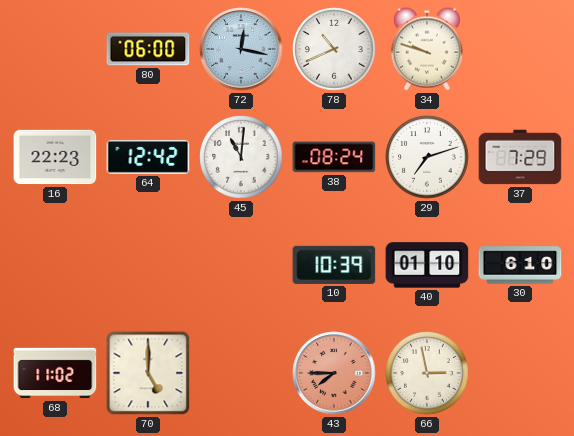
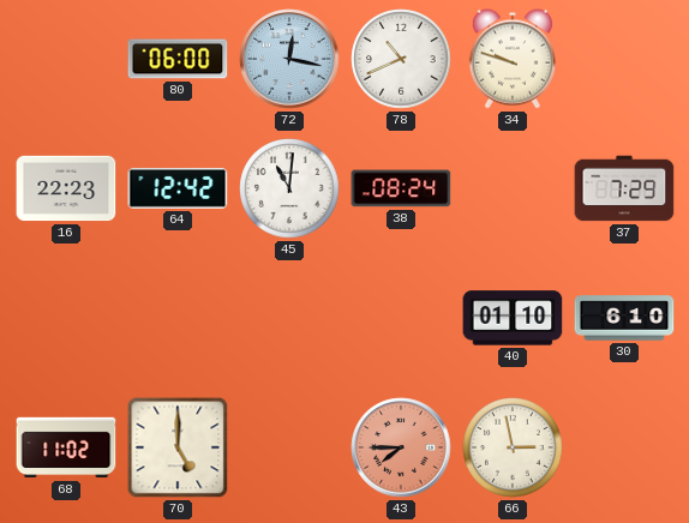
29: 7:12 -> none (427, 157)
10: 10:39 -> none (334, 265)
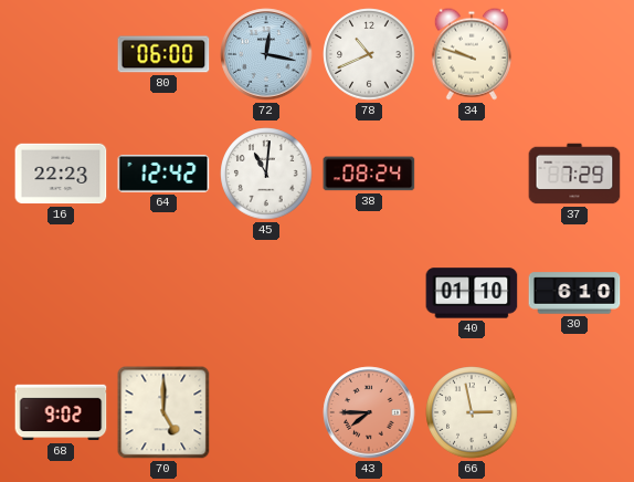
68: 11:02 -> 9:02 (61, 412)
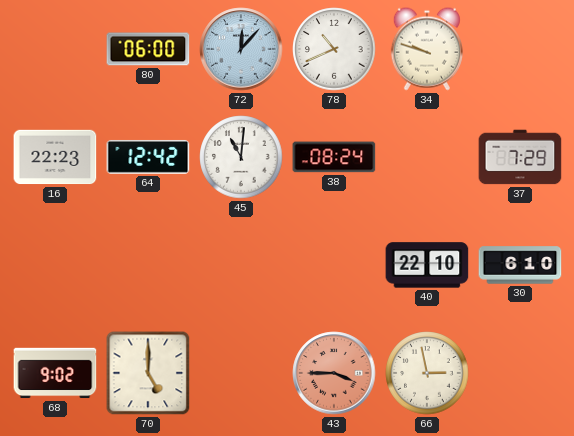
72: 12:17 -> 12:07 (241, 49)
40: 01:10 -> 22:10 (427, 265)
43: 7:45 -> 3:45 (334, 373)
